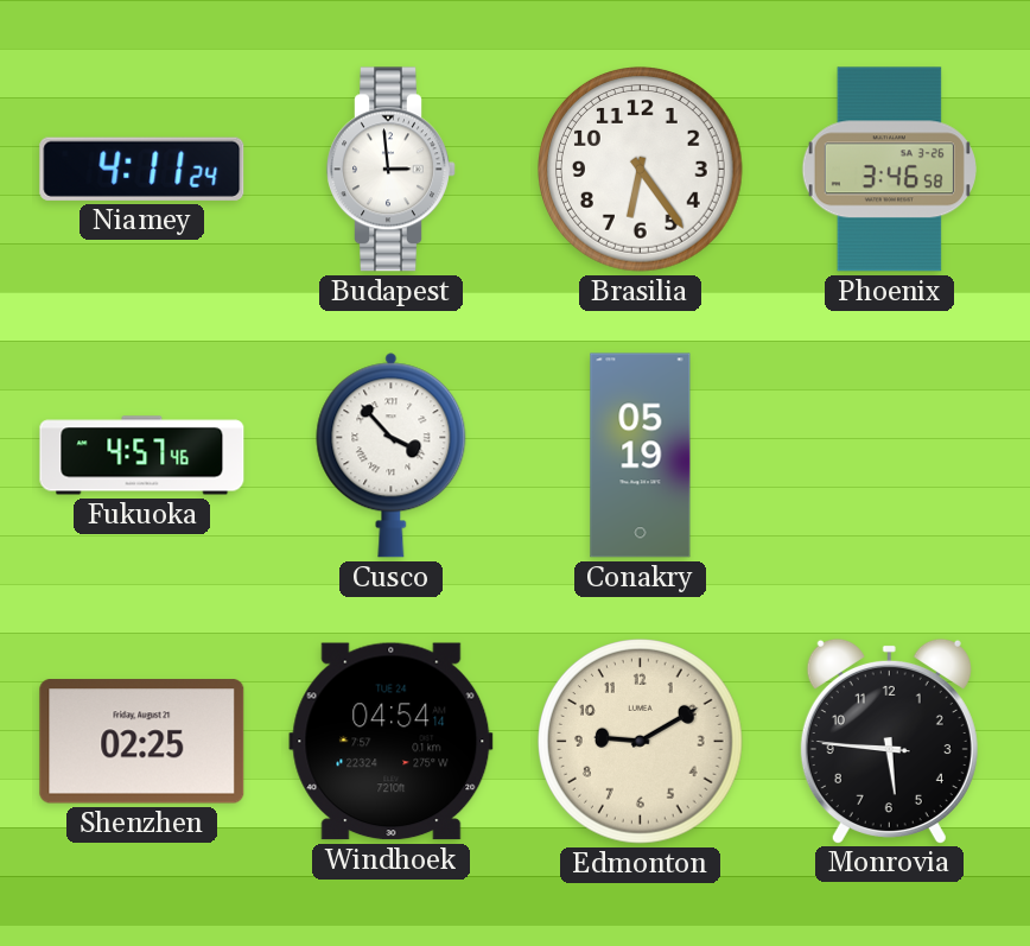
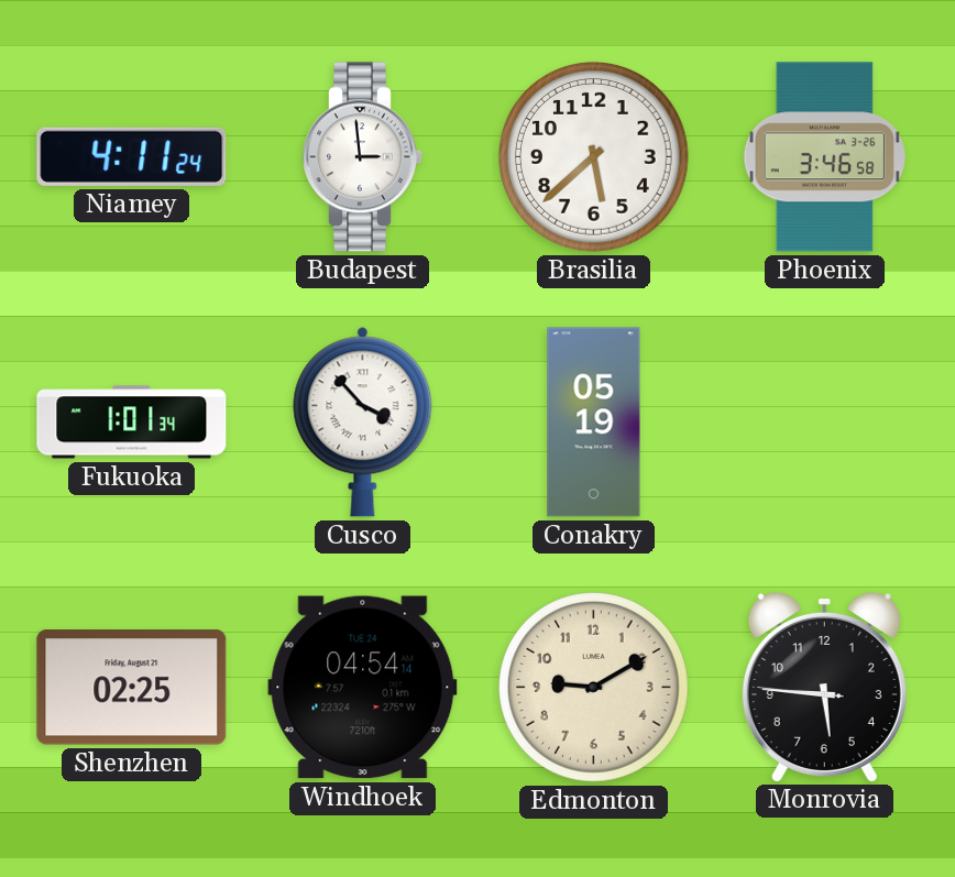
Brasilia: 6:24 -> 5:38 (594, 157)
Fukuoka: 4:57 -> 1:01 (132, 423)
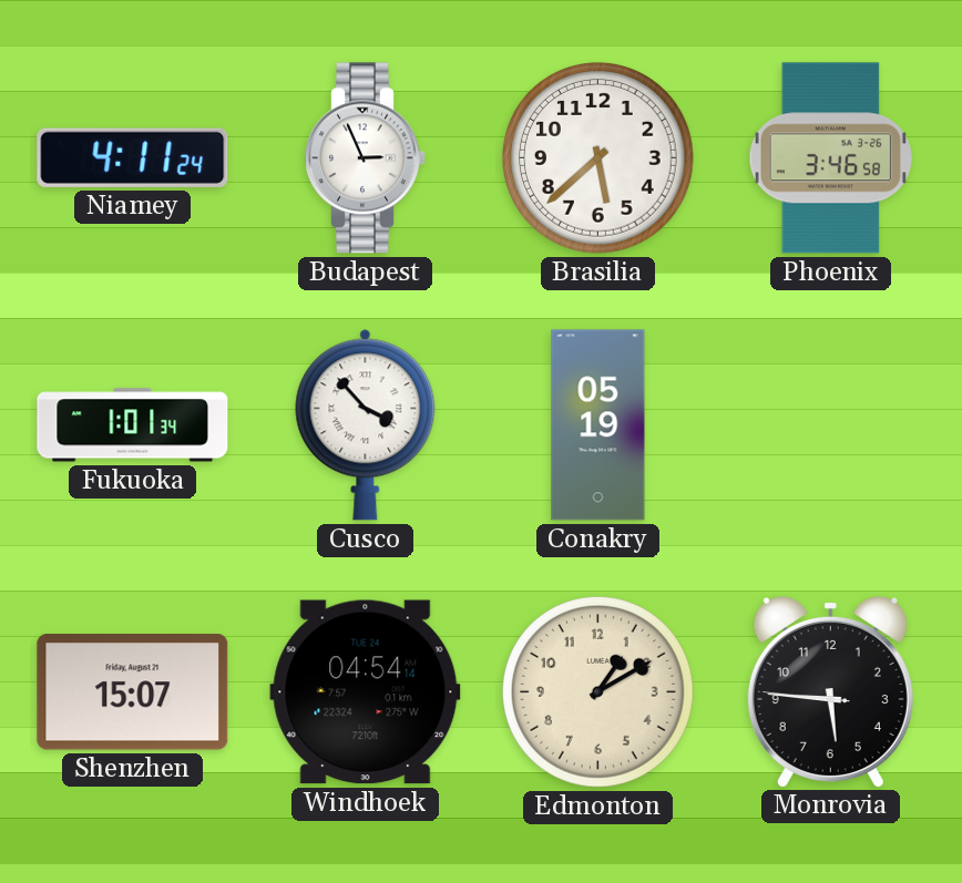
Budapest: 2:59 -> 2:56 (366, 158)
Shenzhen: 02:25 -> 15:07 (133, 692)
Edmonton: 9:10 -> 1:10 (598, 692)
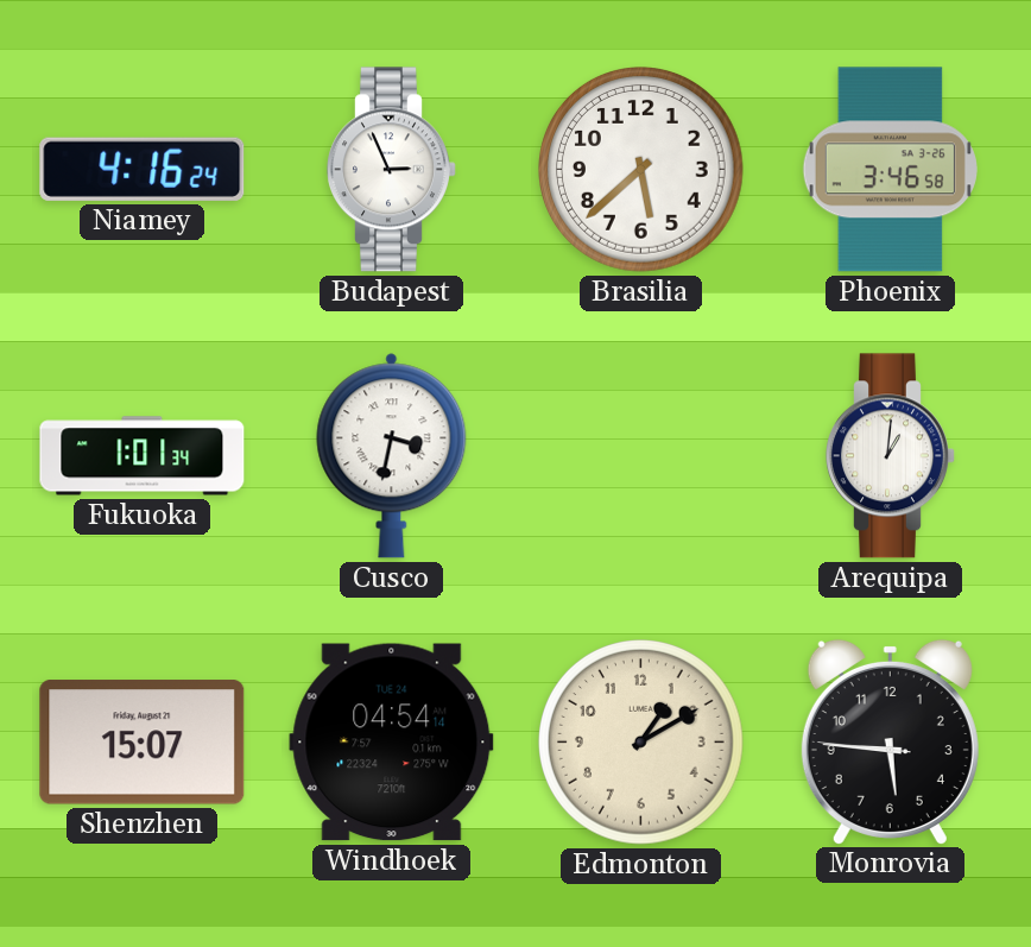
Niamey: 4:11 -> 4:16 (143, 169)
Cusco: 3:53 -> 3:32 (392, 456)
Conakry: 05:19 -> none (598, 425)
Arequipa: none -> 1:01 (891, 456)
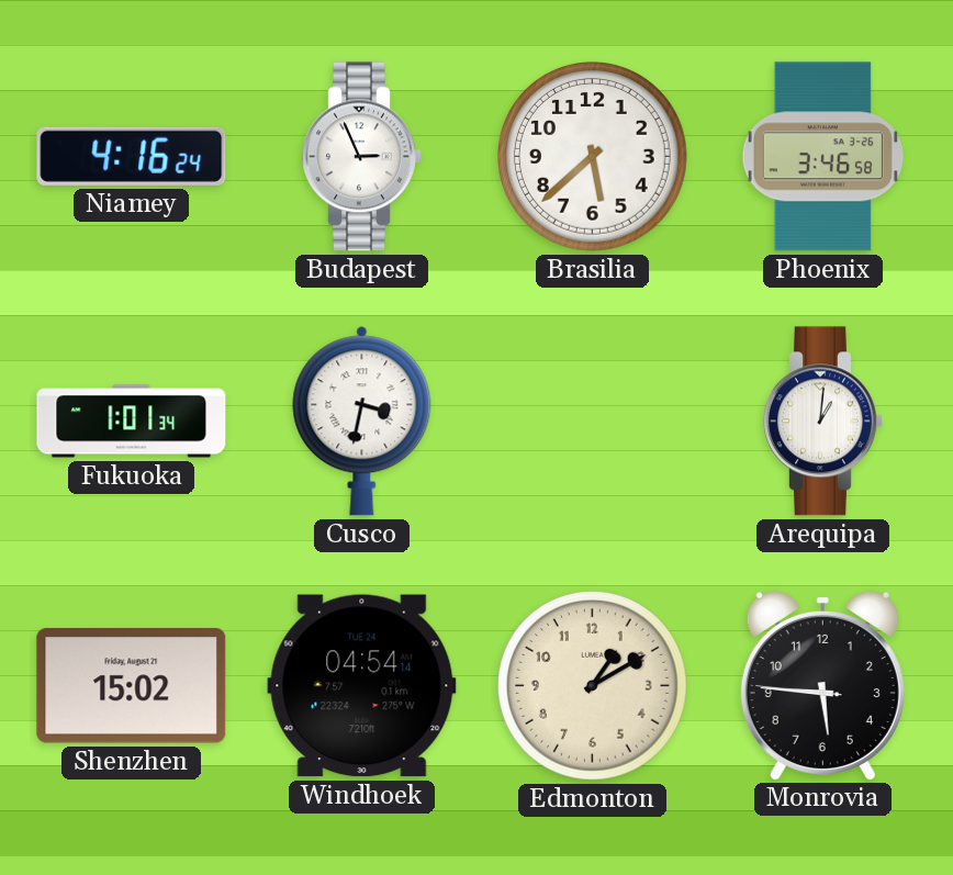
Shenzhen: 15:07 -> 15:02 (132, 686)
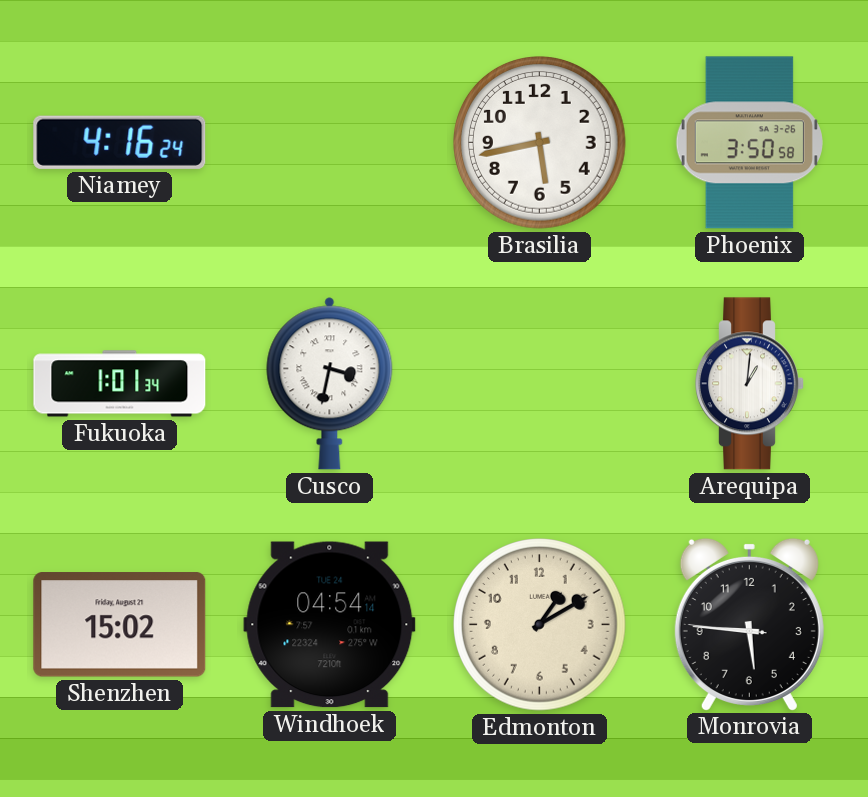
Budapest: 2:56 -> none (362, 157)
Brasilia: 5:38 -> 5:43 (540, 143)
Phoenix: 3:46 -> 3:50 (749, 143)
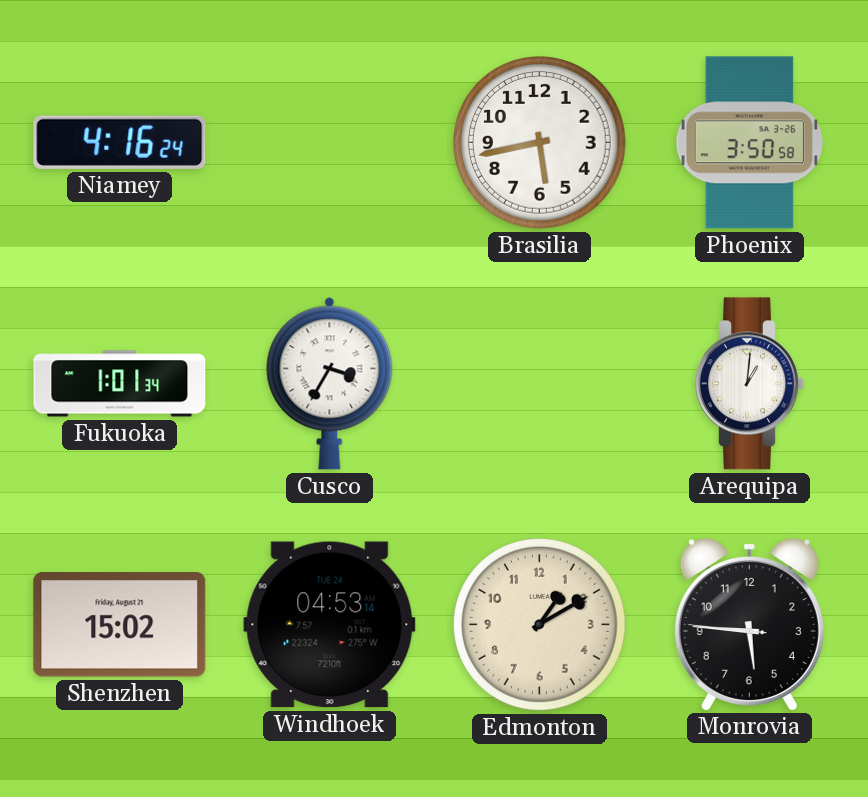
Cusco: 3:32 -> 3:35 (330, 384)
Windhoek: 04:54 -> 04:53 (330, 625)
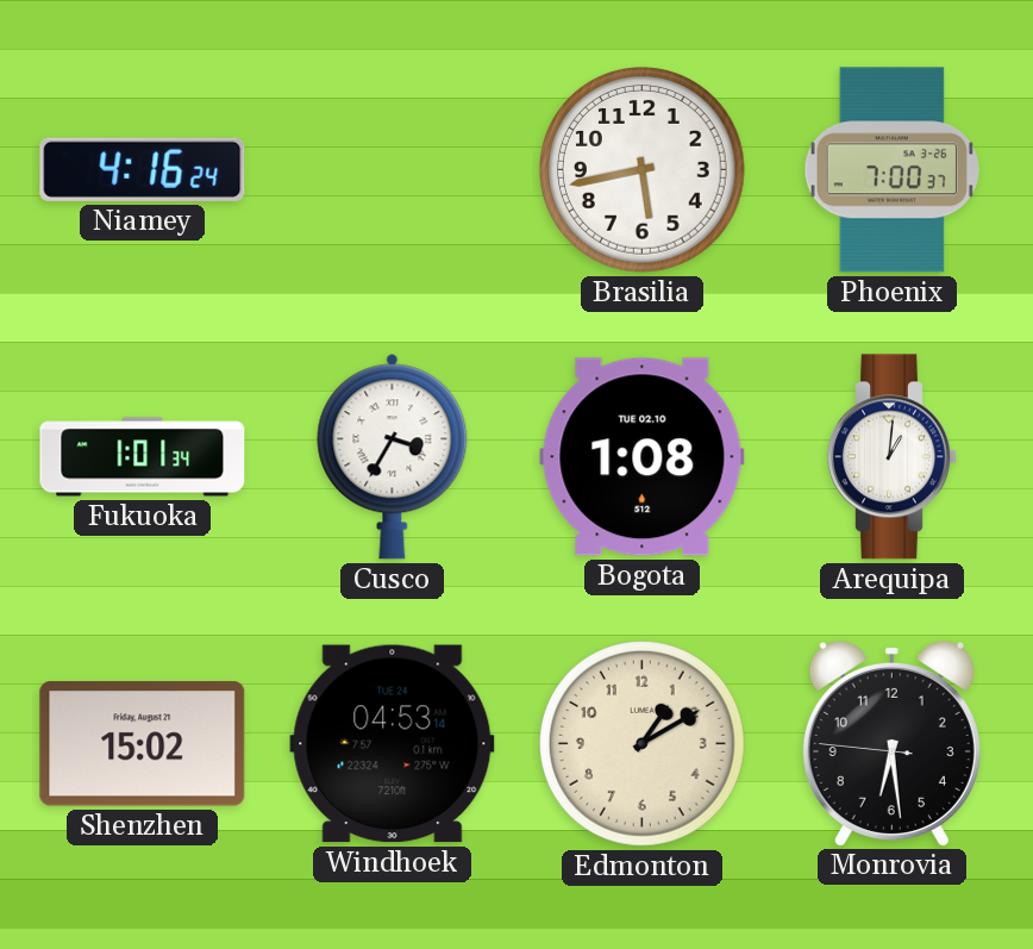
Phoenix: 3:50 -> 7:00 (891, 170)
Bogota: none -> 1:08 (643, 457)
Monrovia: 5:45 -> 6:28 (891, 743)
